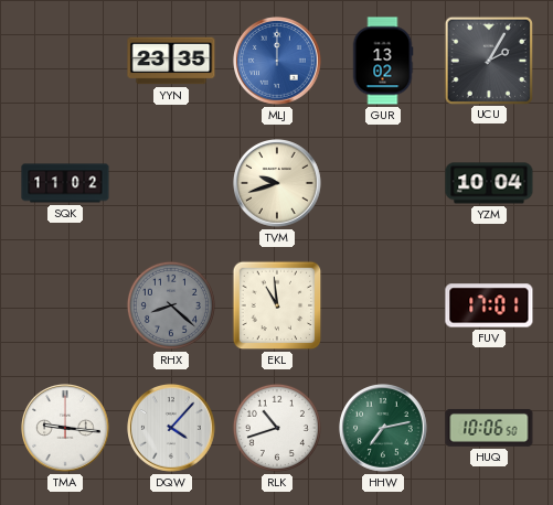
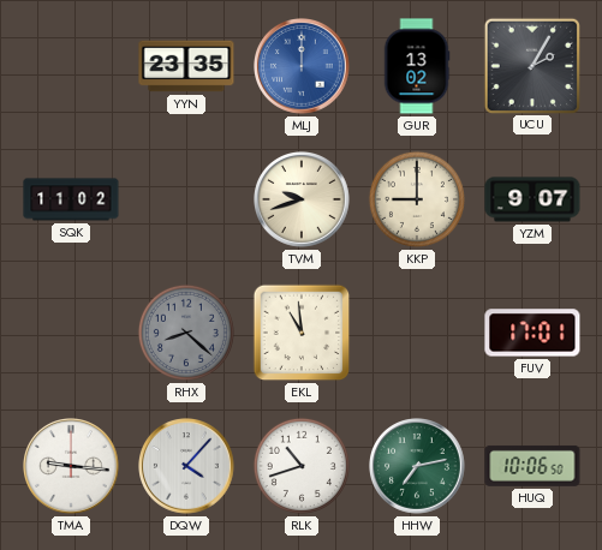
KKP: none -> 9:00 (417, 199)
YZM: 10:04 -> 9:07 (532, 199)
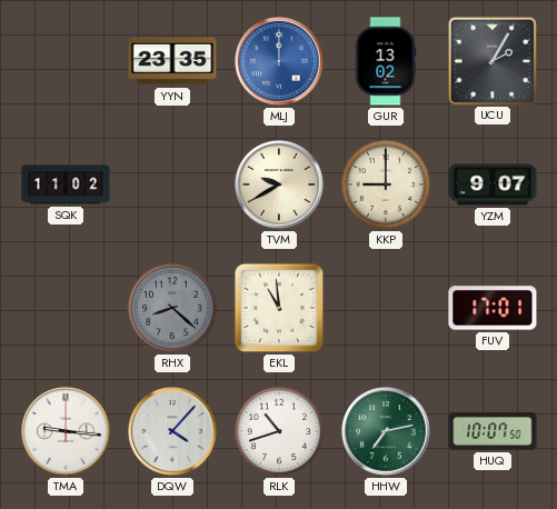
TVM: 9:42 -> 9:40 (280, 186)
HUQ: 10:06 -> 10:07 (493, 431)
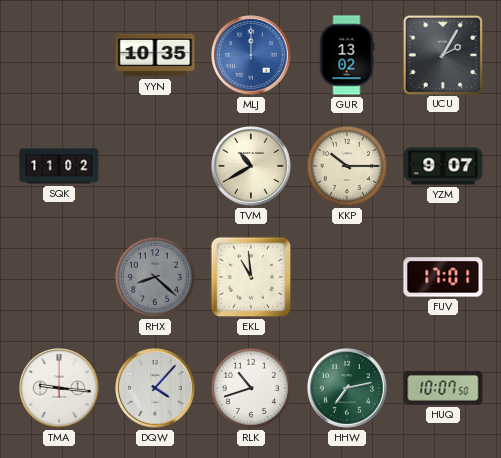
YYN: 23:35 -> 10:35 (155, 55)
TVM: 9:40 -> 10:40 (252, 167)
KKP: 9:00 -> 10:15 (347, 166)
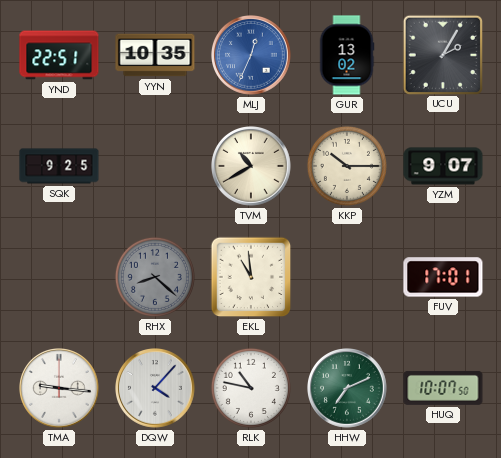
YND: none -> 22:51 (59, 55)
MLJ: 12:00 -> 12:34 (252, 56)
SQK: 11:02 -> 9:25 (59, 166)
RLK: 10:42 -> 10:47 (251, 388)
HHW: 7:13 -> 7:11 (348, 389)
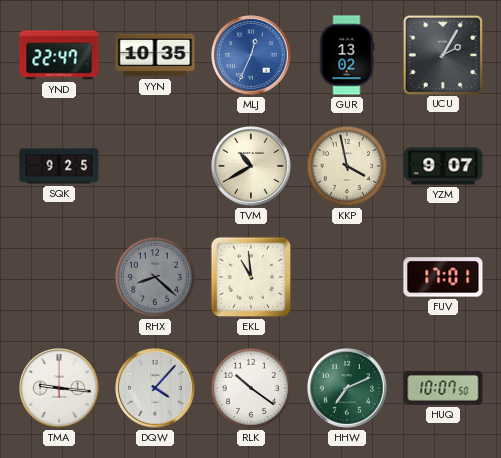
YND: 22:51 -> 22:47 (59, 55)
KKP: 10:15 -> 3:58 (347, 166)
RLK: 10:47 -> 10:21 (251, 388)
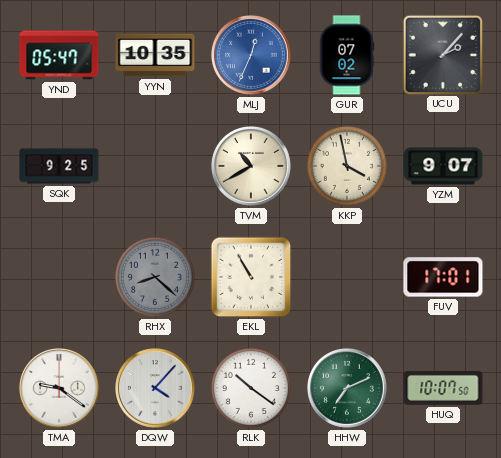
YND: 22:47 -> 05:47 (59, 55)
GUR: 13:02 -> 07:02 (347, 55)
UCU: 2:05 -> 2:07 (442, 54)
EKL: 10:59 -> 10:55 (251, 277)
TMA: 9:16 -> 9:21 (60, 389)
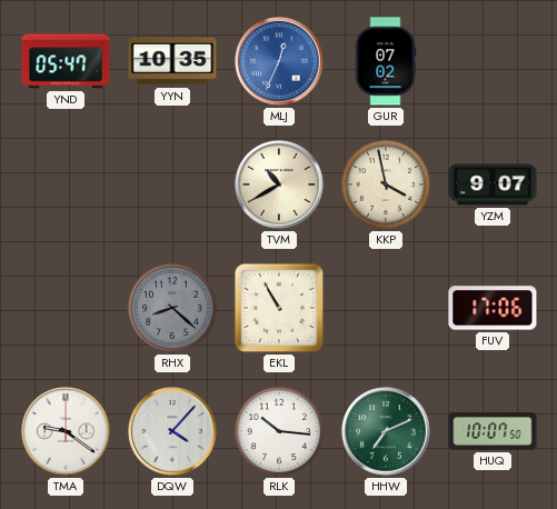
UCU: 2:07 -> none (442, 54)
SQK: 9:25 -> none (59, 166)
FUV: 17:01 -> 17:06 (493, 308)
RLK: 10:21 -> 10:16 (279, 431)
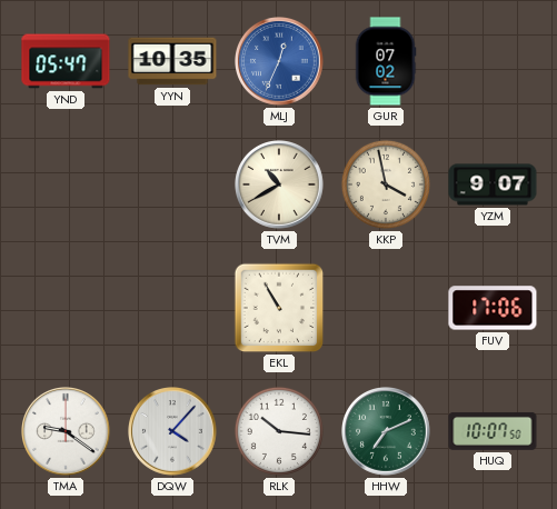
RHX: 8:22 -> none (172, 308)
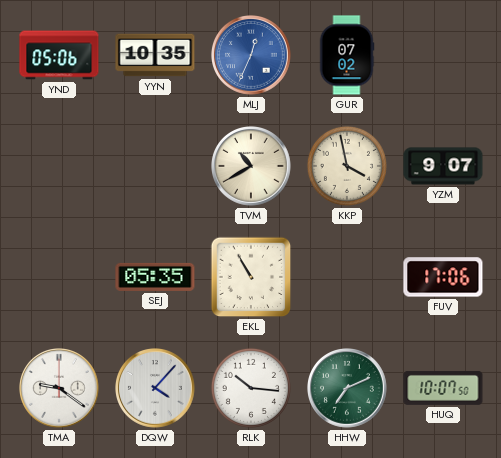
YND: 05:47 -> 05:06 (59, 55)
SEJ: none -> 05:35 (155, 277)
